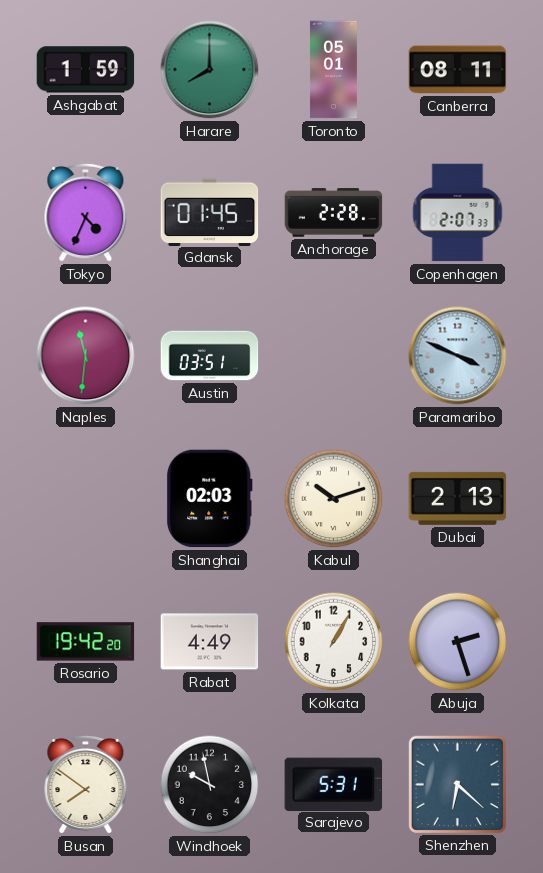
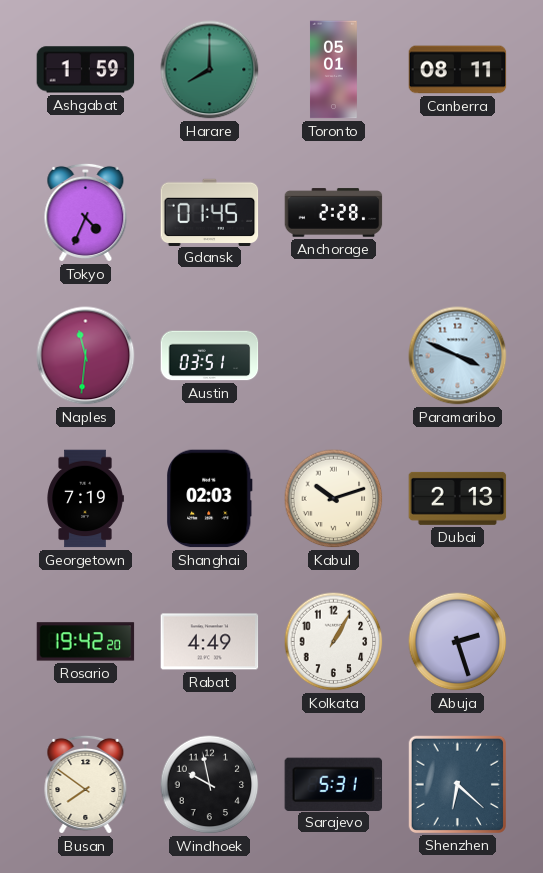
Copenhagen: 2:07 -> none (458, 213)
Georgetown: none -> 7:19 (85, 499)
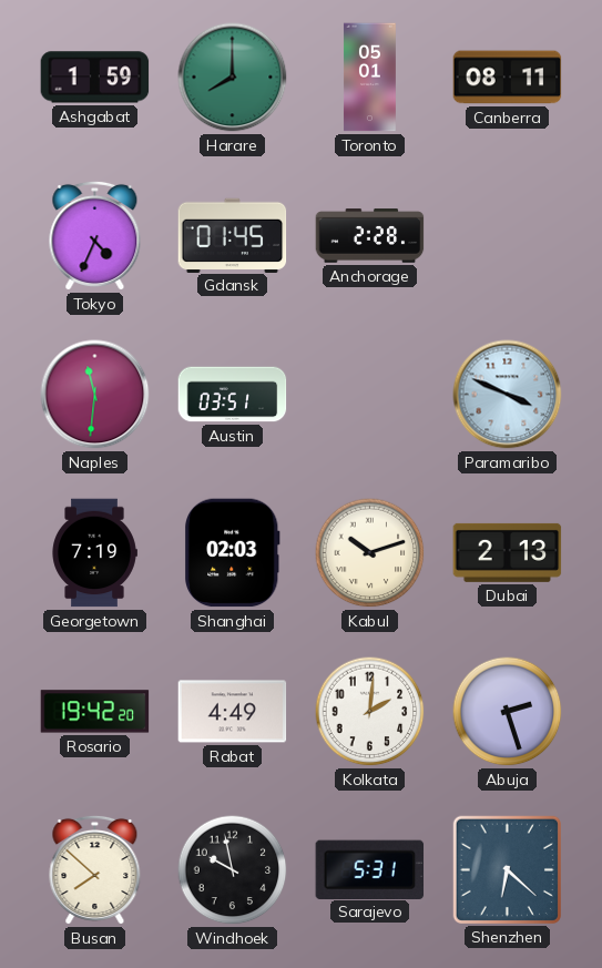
Kolkata: 1:05 -> 2:01 (370, 712)
Busan: 7:51 -> 7:52 (95, 869)
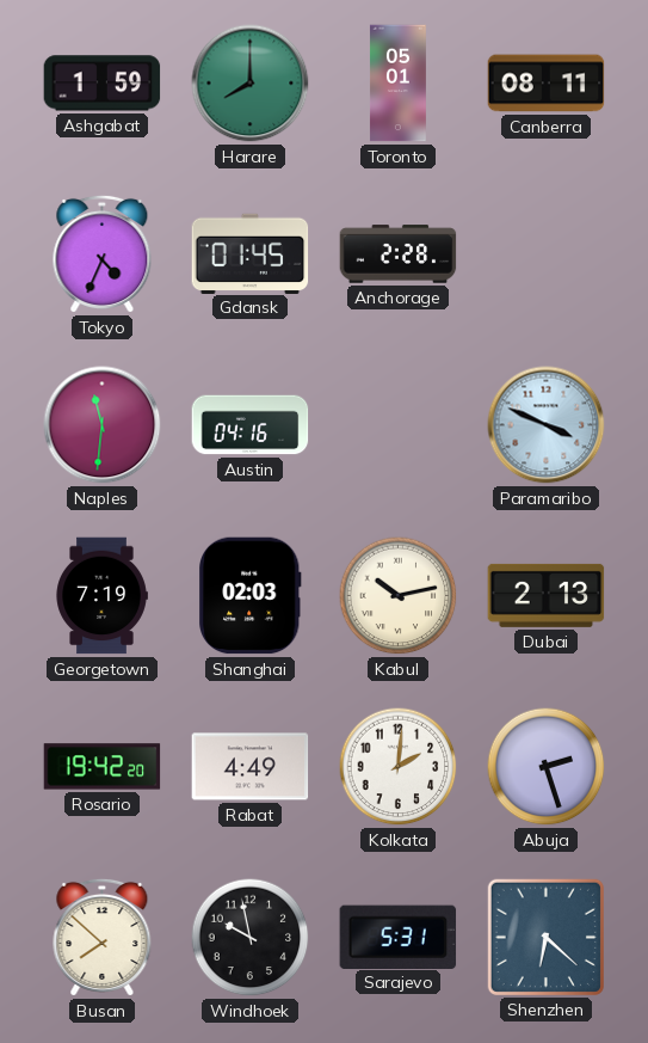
Austin: 03:51 -> 04:16 (251, 425)
Kabul: 10:12 -> 10:13 (399, 596)
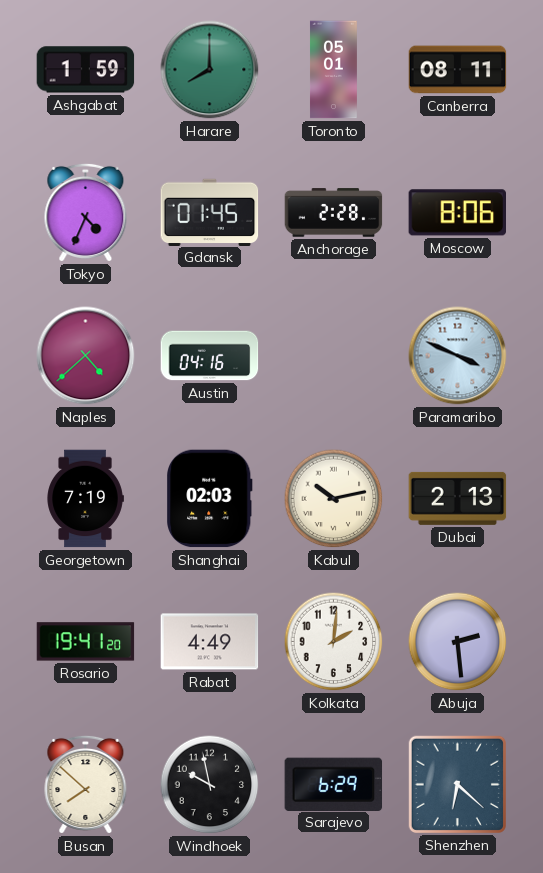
Moscow: none -> 8:06 (457, 213)
Naples: 11:31 -> 4:38 (86, 356)
Rosario: 19:42 -> 19:41 (86, 642)
Abuja: 2:27 -> 2:29 (458, 642)
Sarajevo: 5:31 -> 6:29 (334, 784)
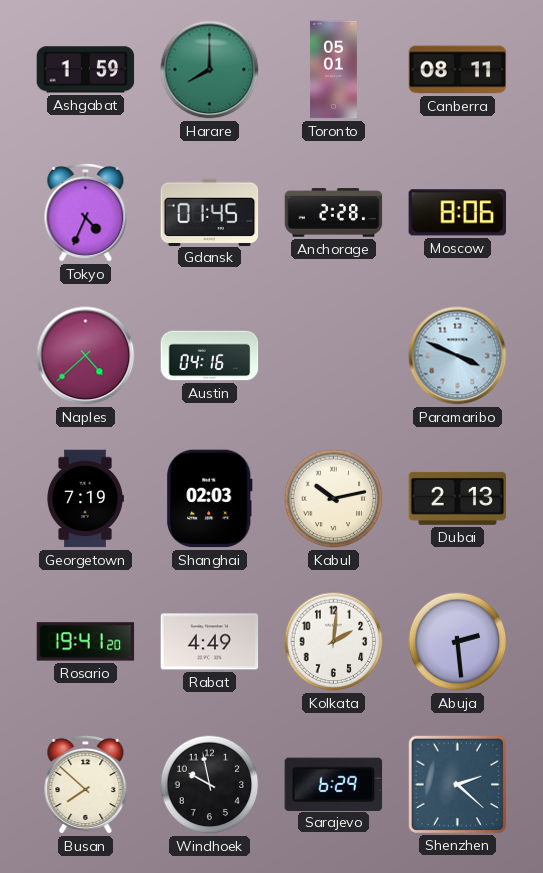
Shenzhen: 6:22 -> 2:22 (457, 784)
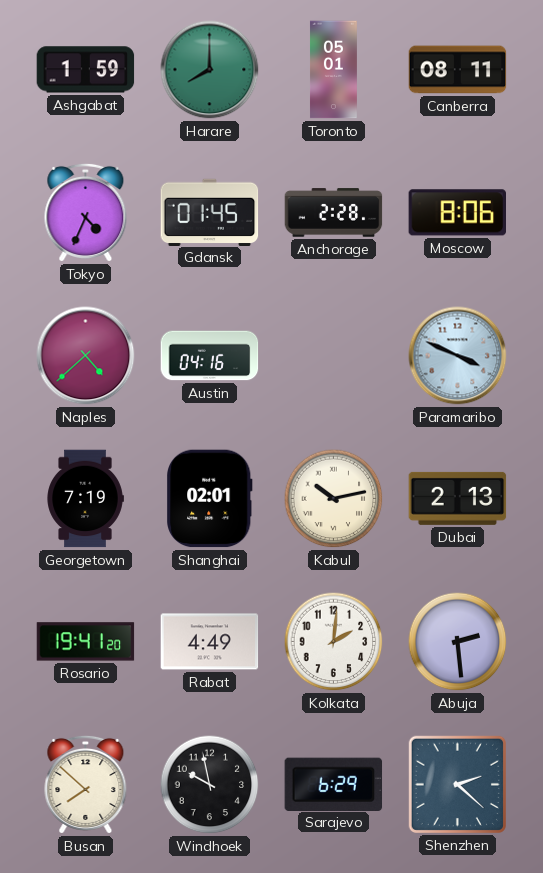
Shanghai: 02:03 -> 02:01 (210, 499)
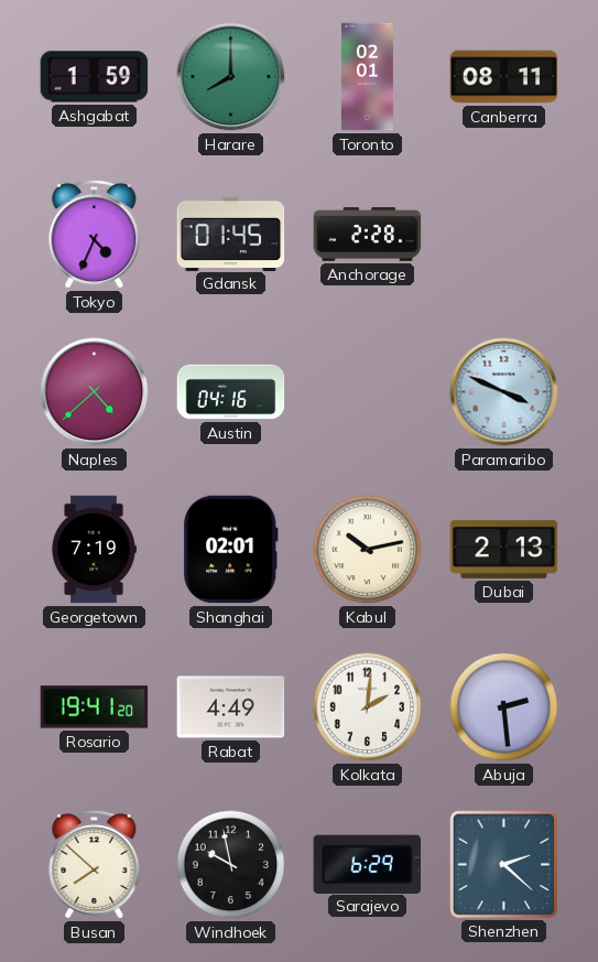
Toronto: 05:01 -> 02:01 (367, 77)
Moscow: 8:06 -> none (457, 213)
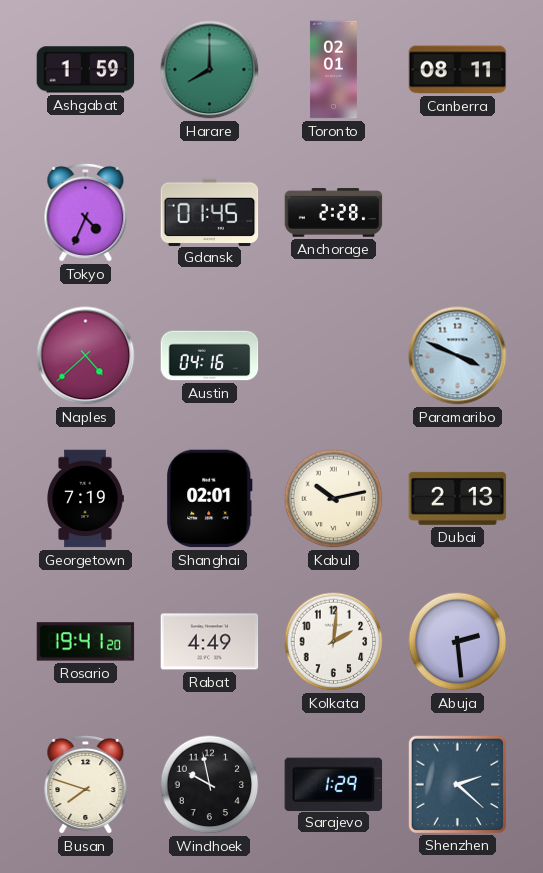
Busan: 7:52 -> 7:48 (86, 784)
Sarajevo: 6:29 -> 1:29 (334, 784)
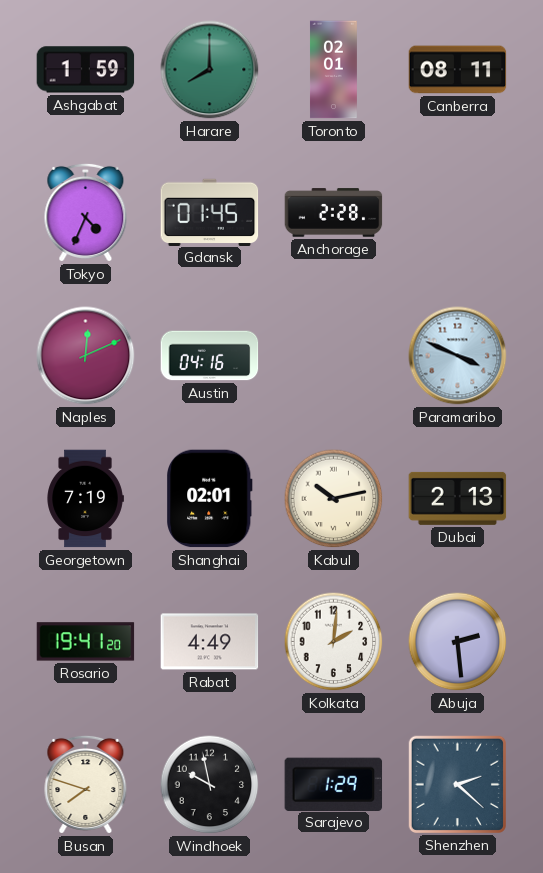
Naples: 4:38 -> 12:11 (86, 356)
